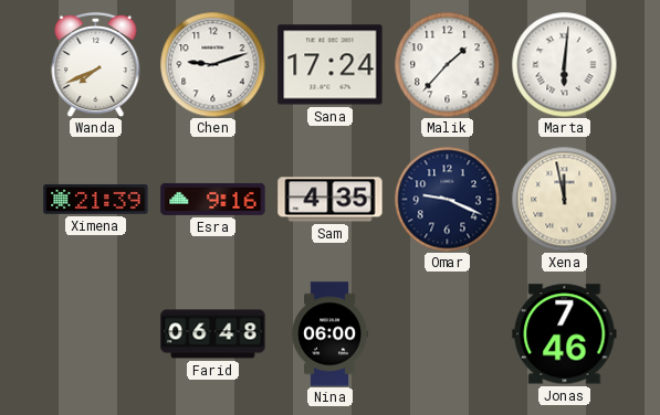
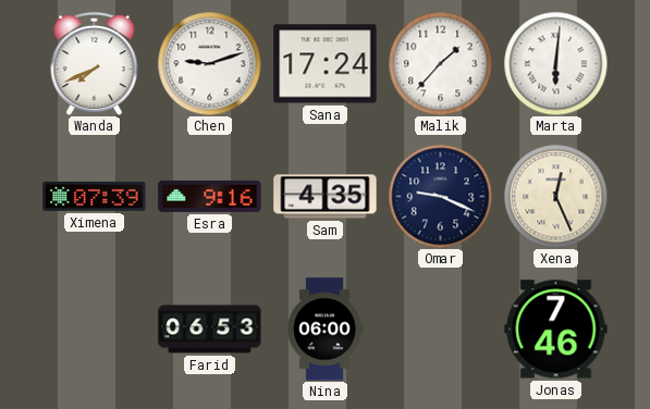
Ximena: 21:39 -> 07:39 (95, 196)
Xena: 11:58 -> 12:26 (555, 196)
Farid: 06:48 -> 06:53 (210, 330)
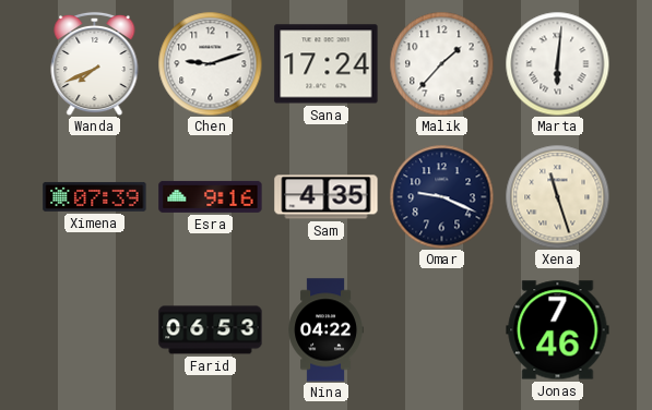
Xena: 12:26 -> 11:27 (557, 196)
Nina: 06:00 -> 04:22 (325, 330)
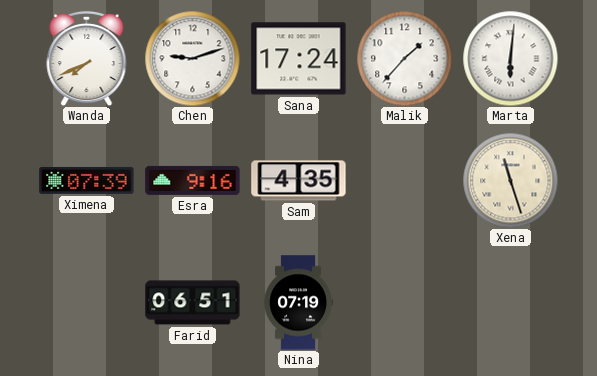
Omar: 9:19 -> none (441, 196)
Farid: 06:53 -> 06:51 (193, 303)
Nina: 04:22 -> 07:19 (298, 303)
Jonas: 7:46 -> none (558, 330)
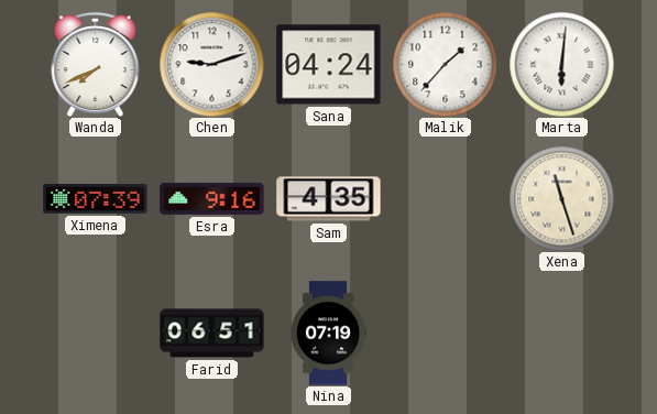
Sana: 17:24 -> 04:24 (329, 65)
